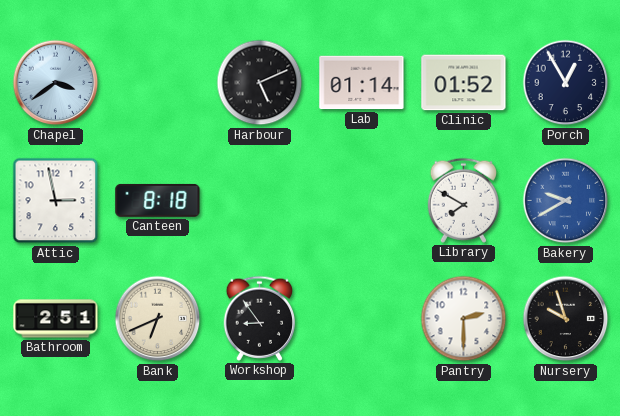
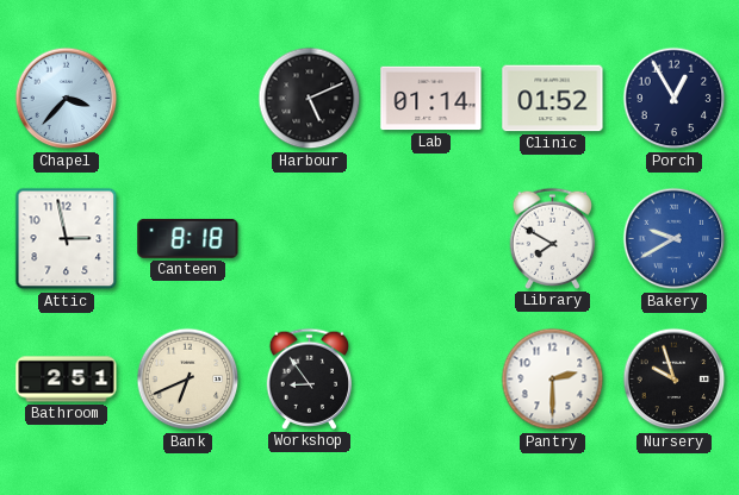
Chapel: 3:39 -> 3:37 (67, 99)
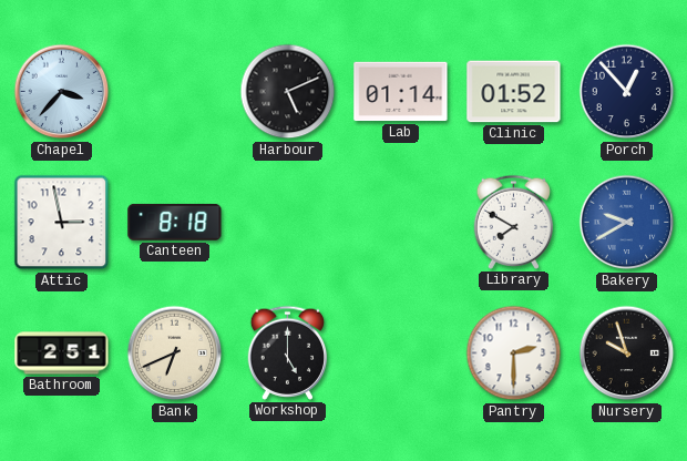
Porch: 12:55 -> 12:53 (627, 92)
Workshop: 8:54 -> 5:00 (288, 352)
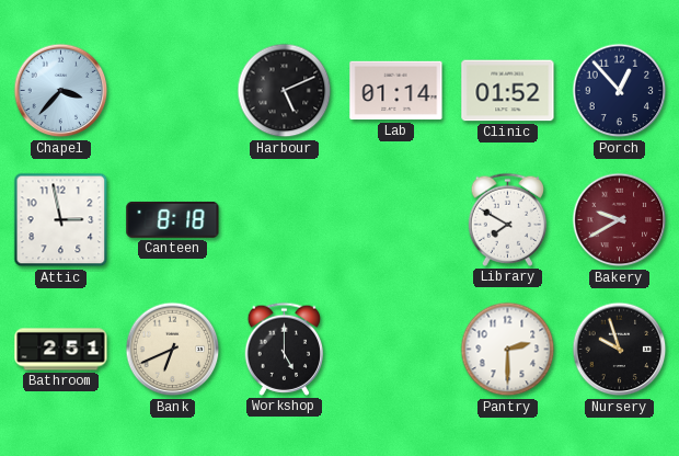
Bakery dial: blue -> burgundy (620, 220)
